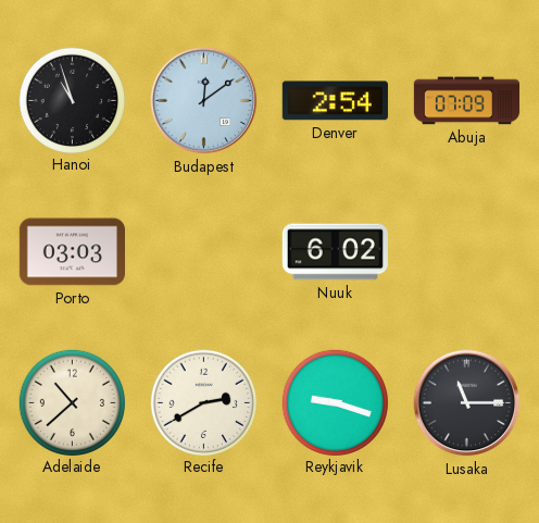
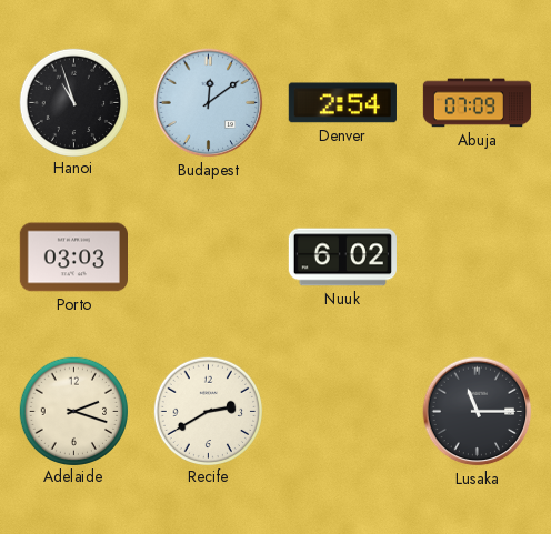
Adelaide: 10:38 -> 2:18 (73, 411)
Reykjavik: 9:18 -> none (335, 402)
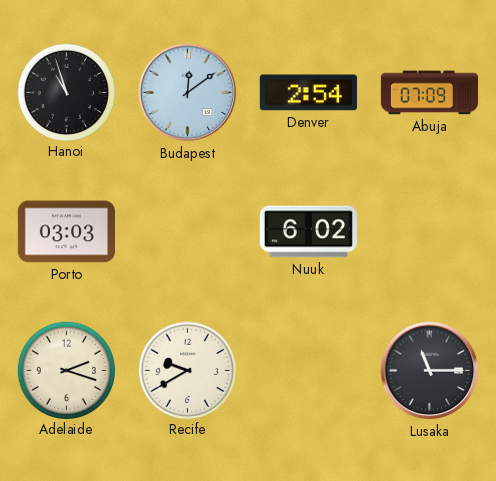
Recife: 2:40 -> 9:40 (187, 370)
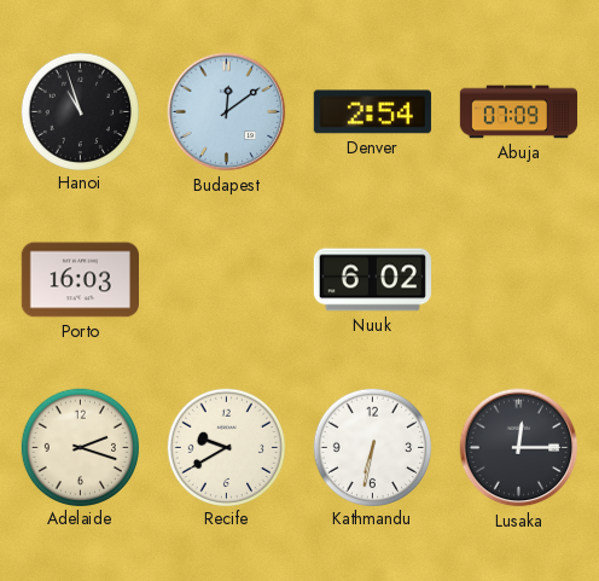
Porto: 03:03 -> 16:03 (80, 280)
Kathmandu: none -> 6:32 (372, 447)
Lusaka: 11:15 -> 12:15 (519, 448)
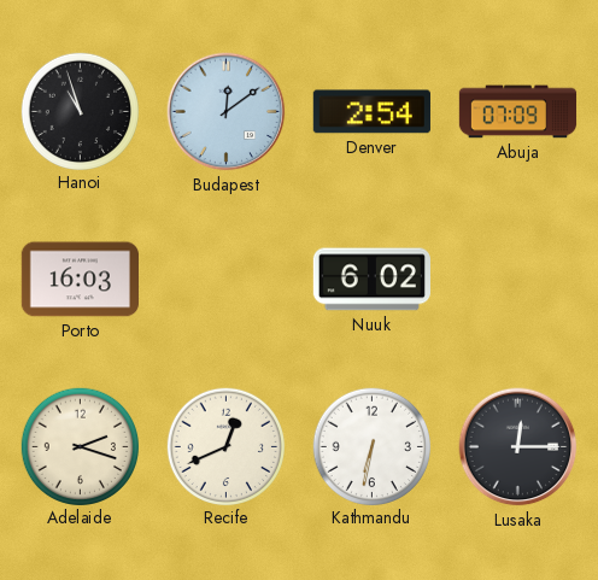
Recife: 9:40 -> 12:41 (225, 446)
